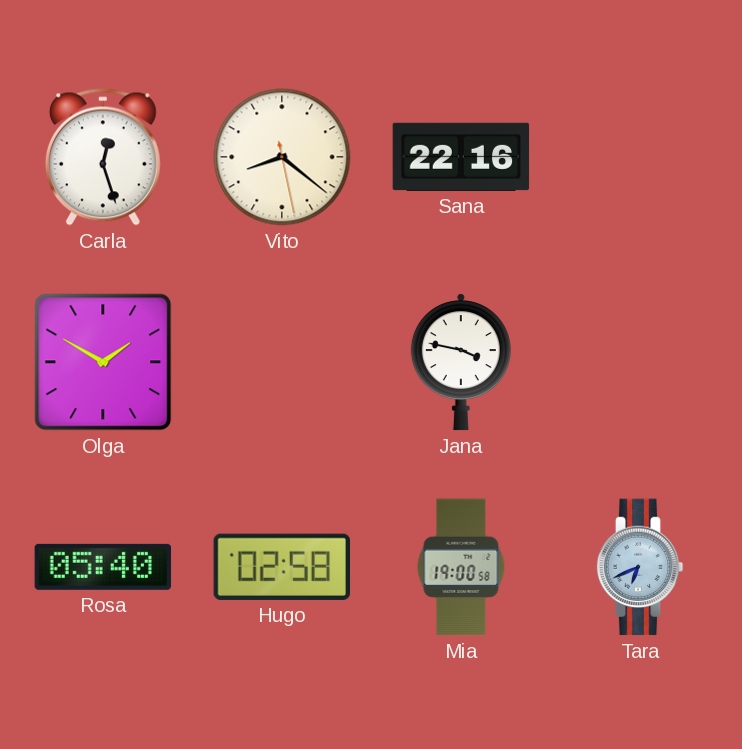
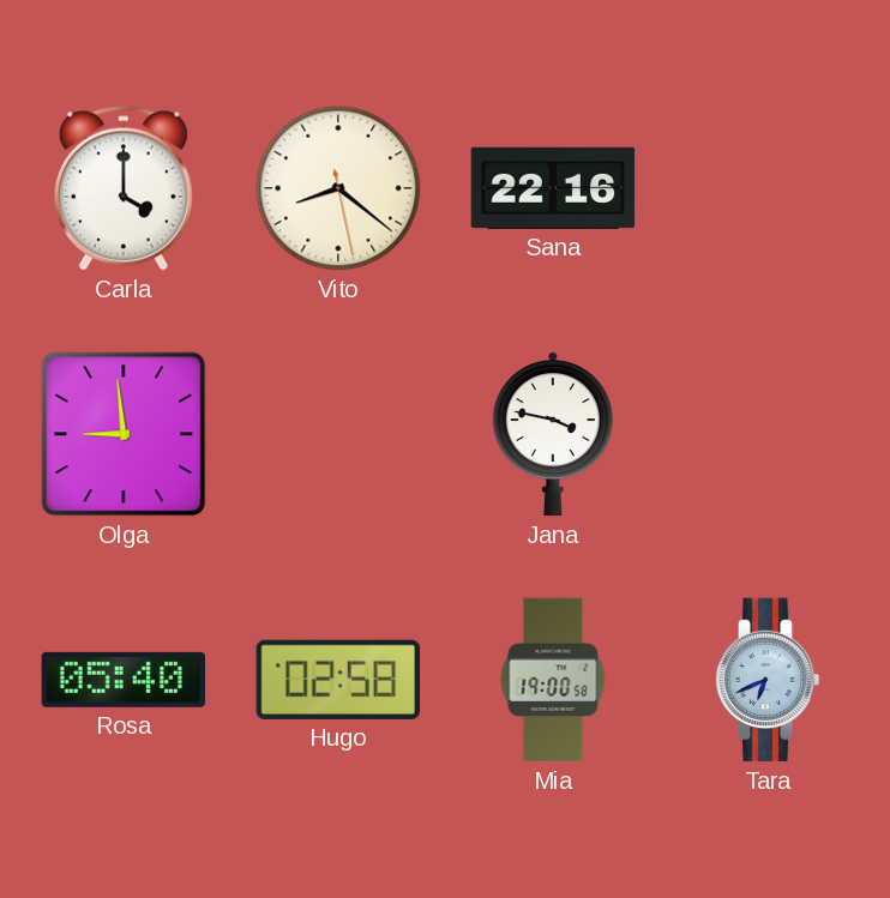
Carla: 12:27 -> 4:00 (124, 188)
Olga: 1:50 -> 8:59 (124, 434)
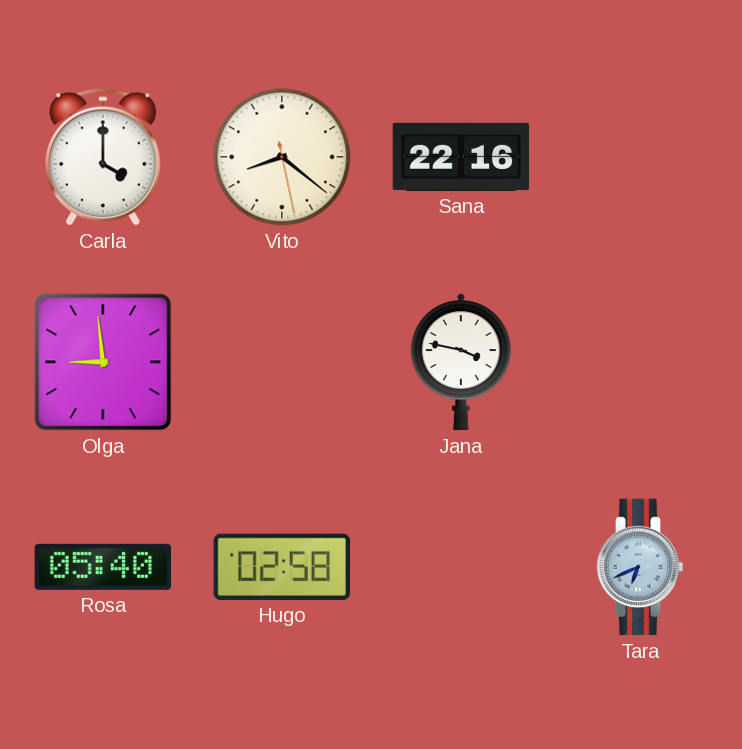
Mia: 19:00 -> none (553, 680)
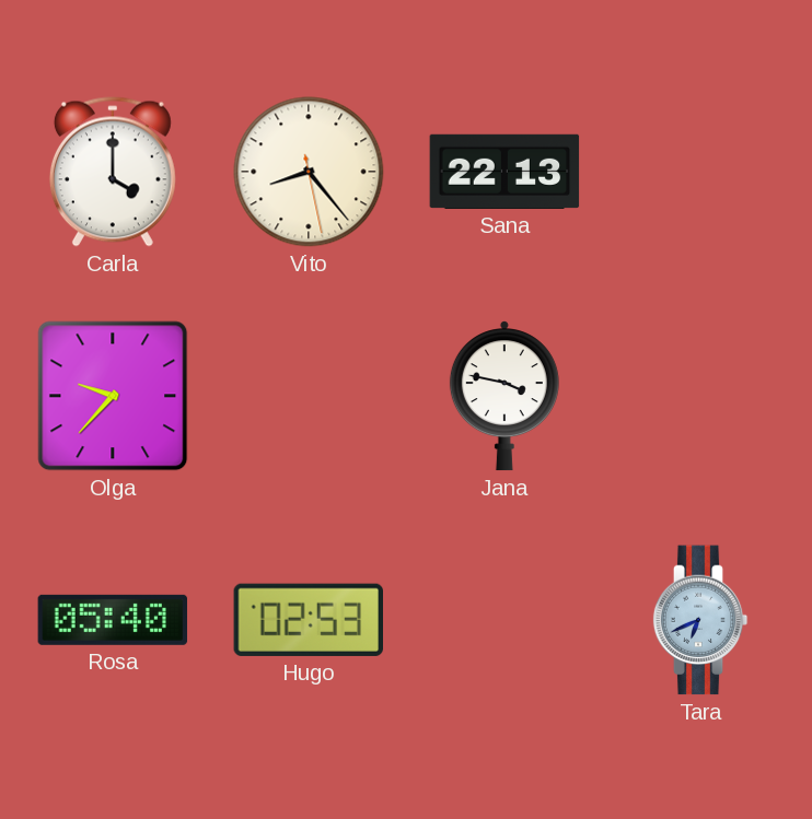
Vito: 8:21 -> 8:23 (309, 172)
Sana: 22:16 -> 22:13 (504, 172)
Olga: 8:59 -> 9:37 (113, 396)
Hugo: 02:58 -> 02:53 (309, 620)
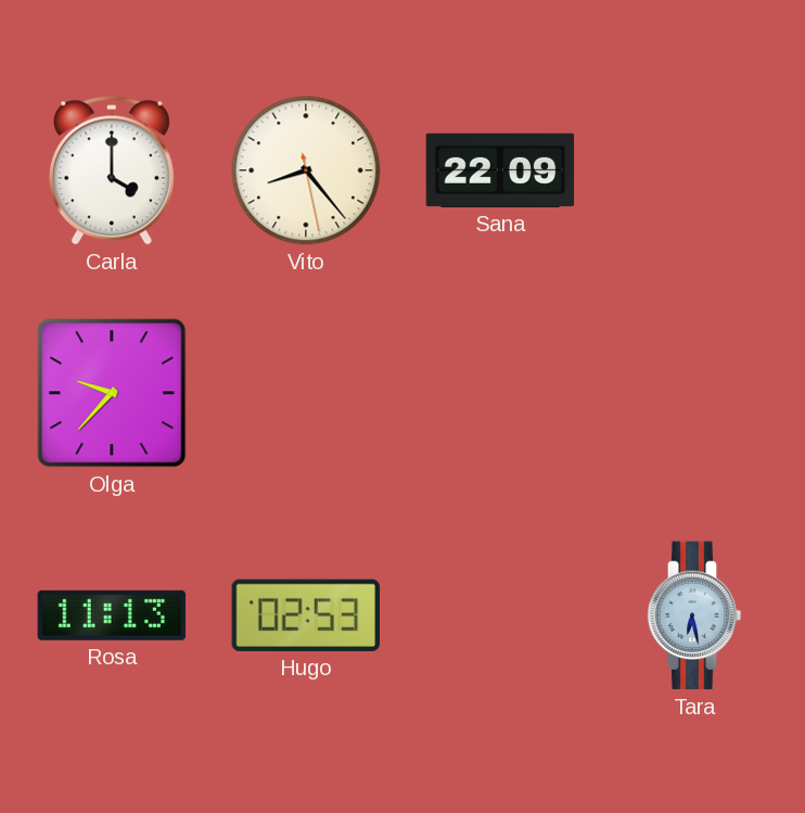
Sana: 22:13 -> 22:09 (500, 170)
Jana: 3:47 -> none (504, 396)
Rosa: 05:40 -> 11:13 (112, 615)
Tara: 6:41 -> 6:28 (694, 615)
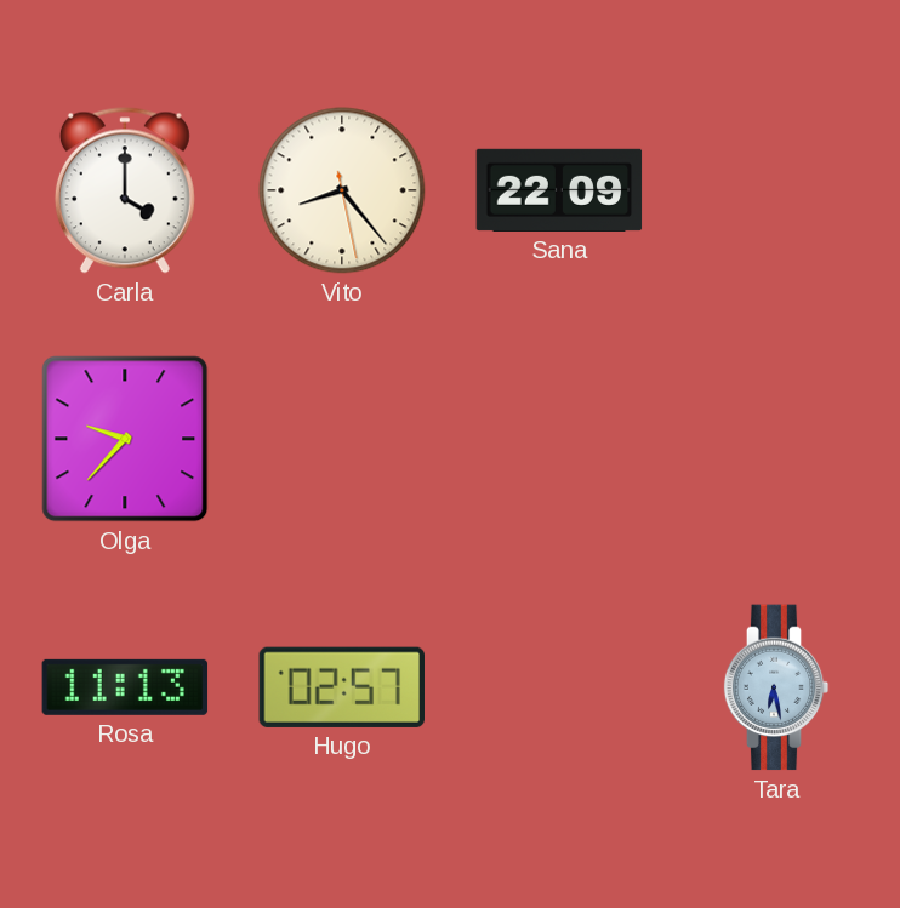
Hugo: 02:53 -> 02:57 (342, 687)
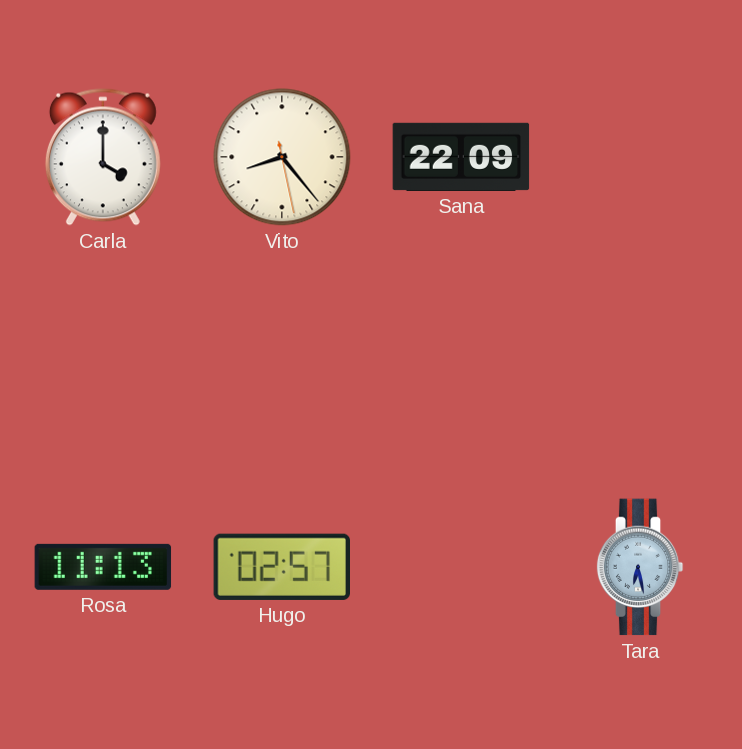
Olga: 9:37 -> none (125, 439)
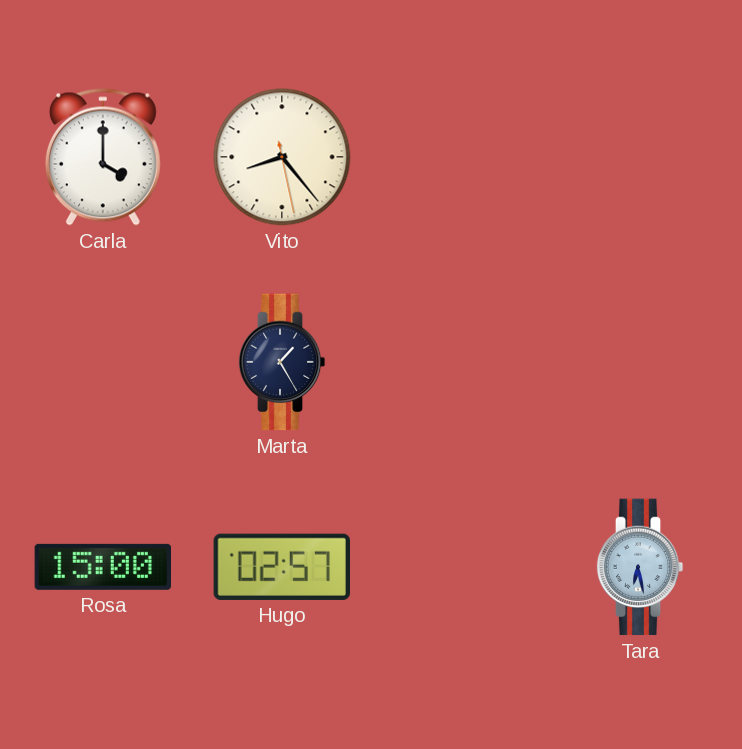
Sana: 22:09 -> none (461, 157)
Marta: none -> 1:25 (282, 362)
Rosa: 11:13 -> 15:00 (103, 567)
